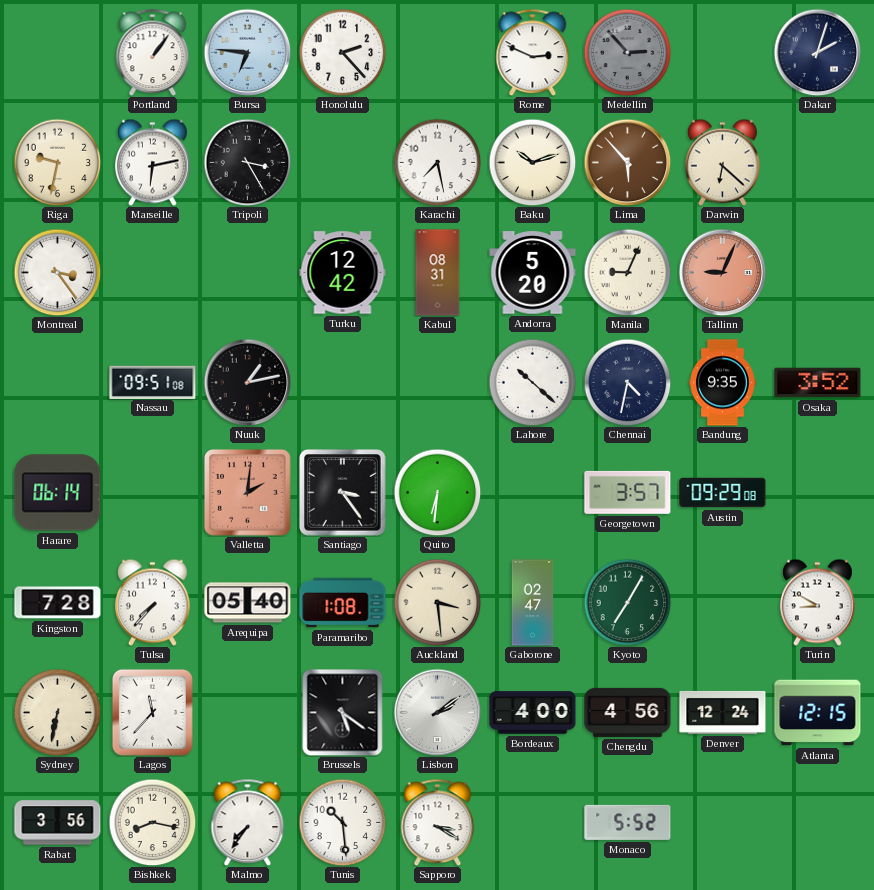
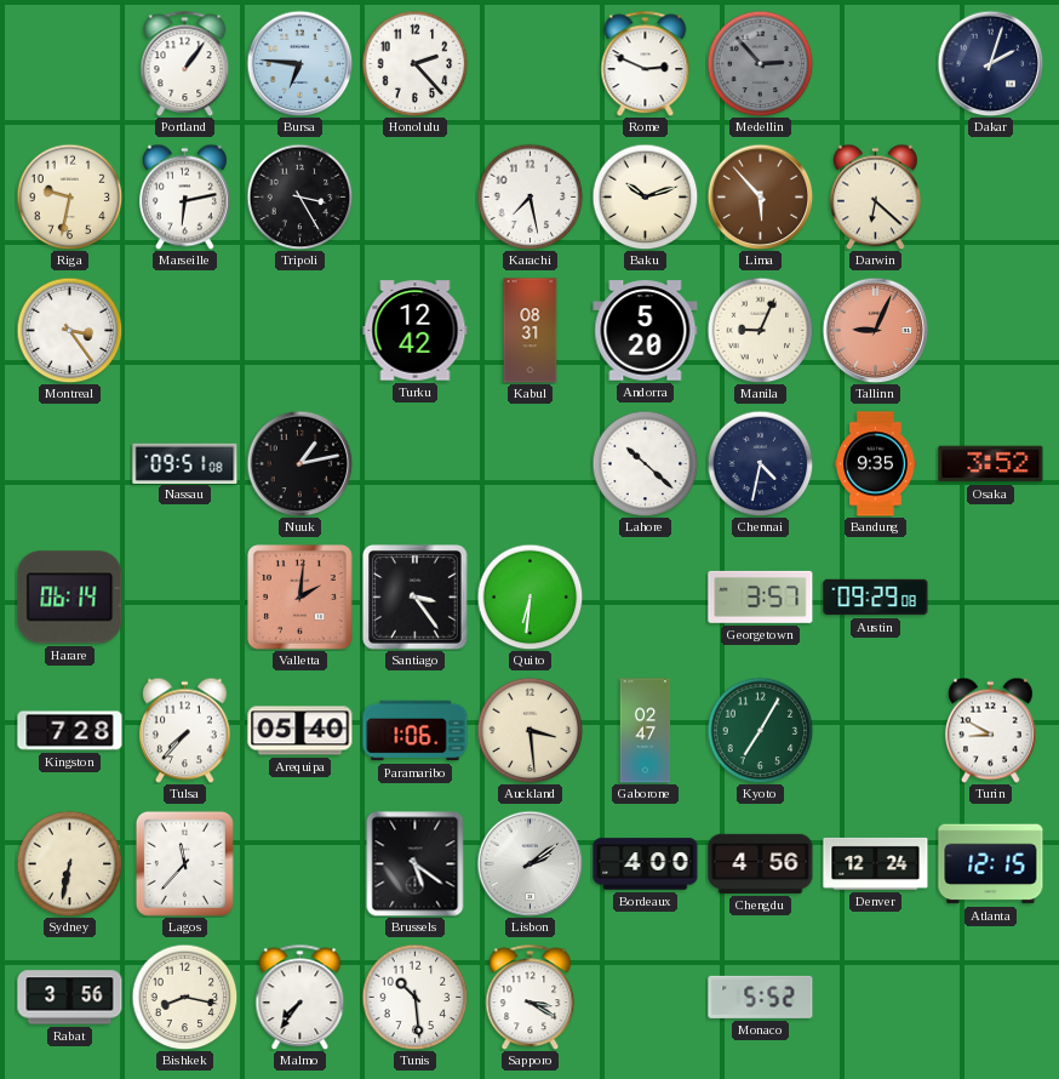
Paramaribo: 1:08 -> 1:06 (416, 731)
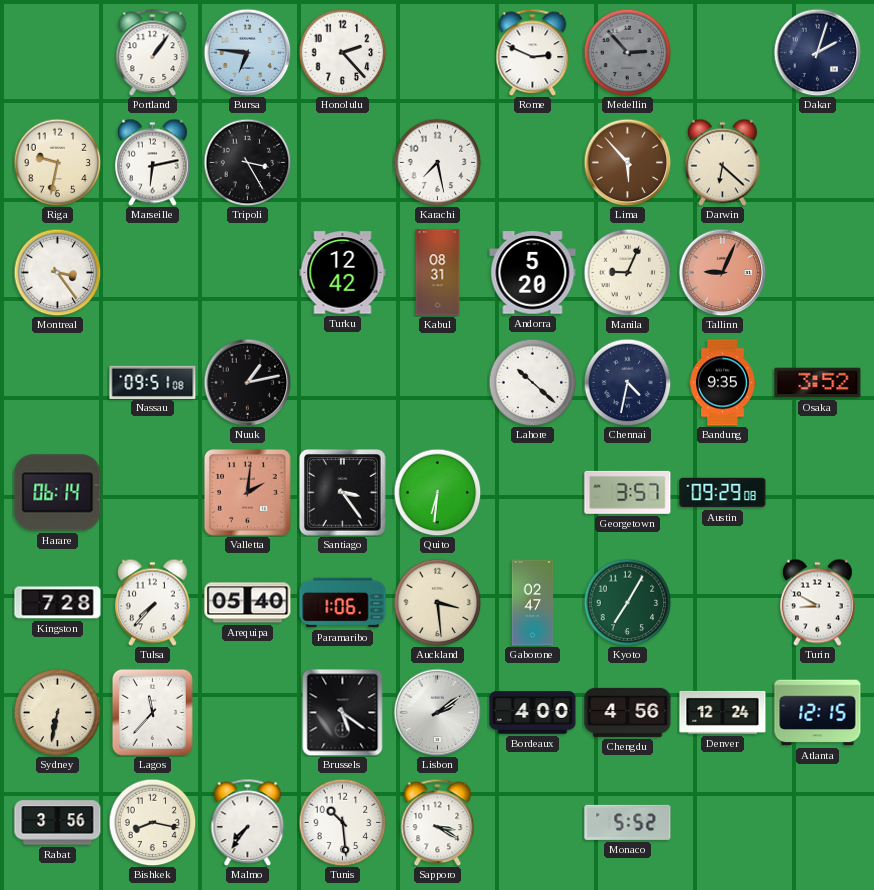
Baku: 10:12 -> none (645, 196)
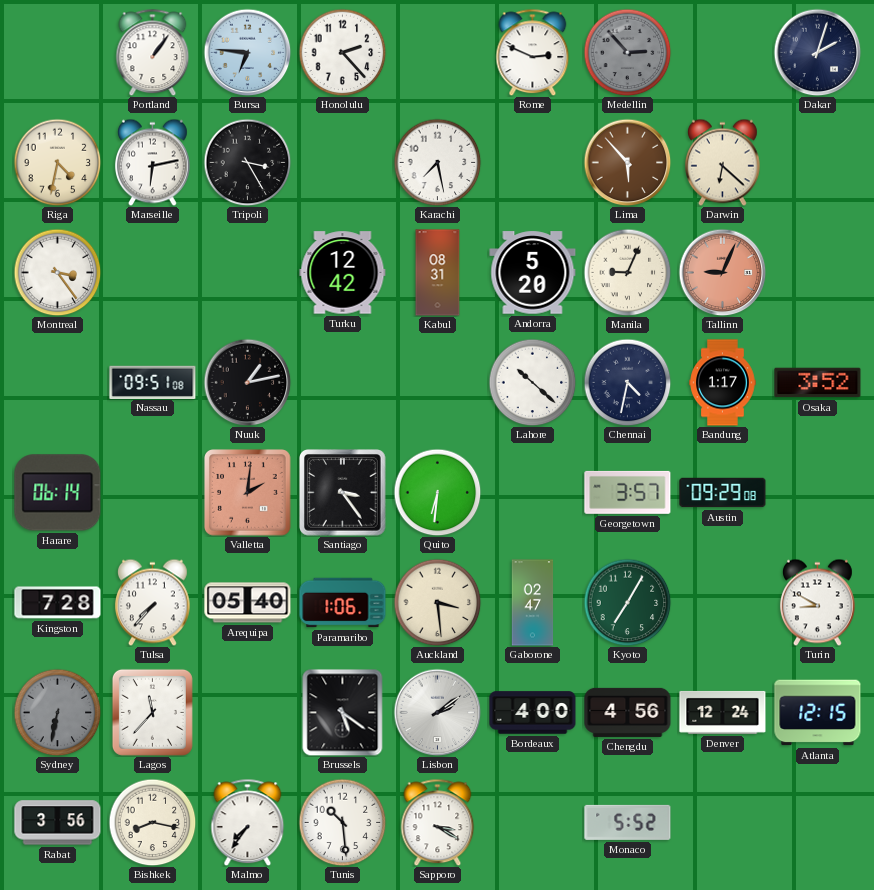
Riga: 9:32 -> 4:32 (57, 162)
Bandung: 9:35 -> 1:17 (723, 383)
Sydney dial: cream -> grey (57, 712)
